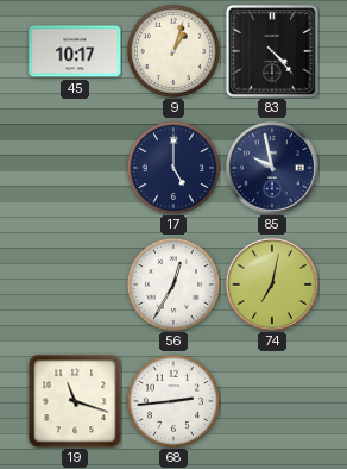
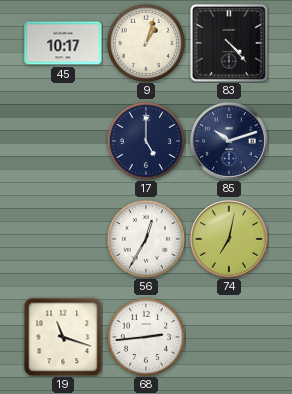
85: 9:58 -> 10:12 (229, 141)
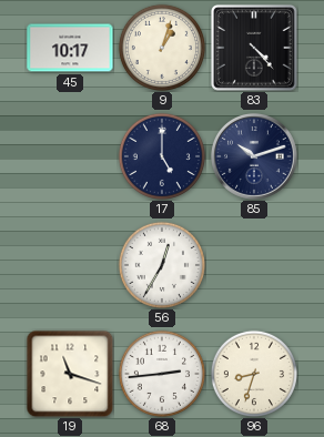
74: 7:02 -> none (229, 239)
96: none -> 8:33 (254, 374)
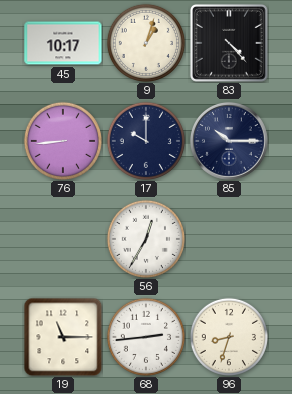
76: none -> 8:44 (63, 141)
17: 5:00 -> 10:00 (146, 141)
85: 10:12 -> 10:15 (229, 141)
19: 11:18 -> 11:15 (63, 337)
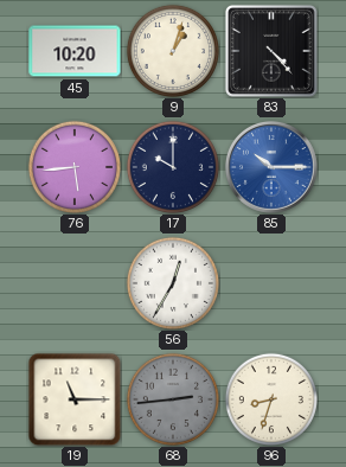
45: 10:17 -> 10:20 (75, 51)
76: 8:44 -> 5:44 (75, 167)
85 dial: navy -> blue (271, 167)
68 dial: white -> grey (173, 399)
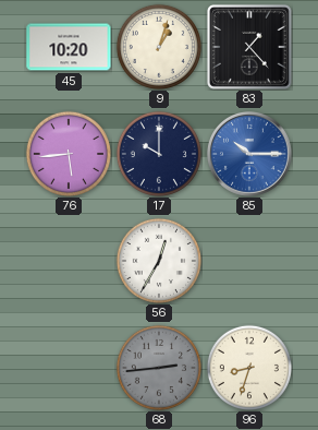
83: 4:23 -> 1:23 (249, 47)
19: 11:15 -> none (75, 399)
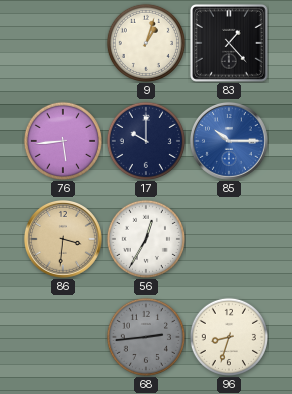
45: 10:20 -> none (69, 47)
86: none -> 3:31 (63, 239)
